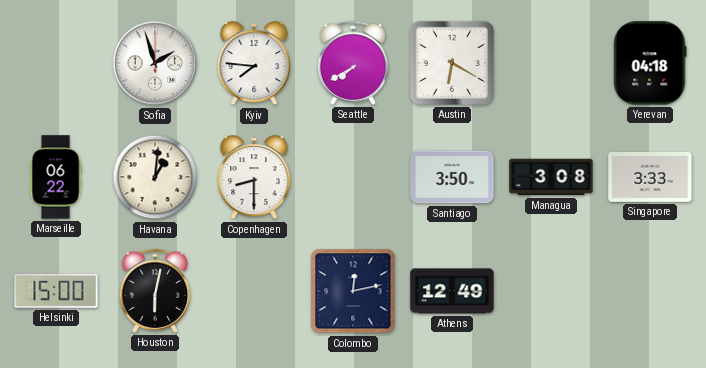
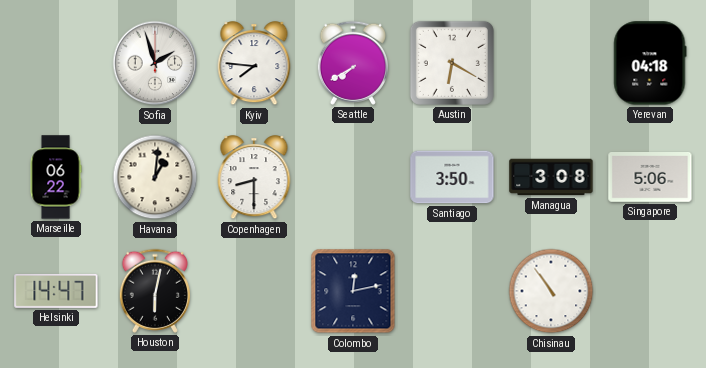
Singapore: 3:33 -> 5:06 (650, 178)
Helsinki: 15:00 -> 14:47 (56, 291)
Athens: 12:49 -> none (452, 291)
Chisinau: none -> 10:54 (551, 291)
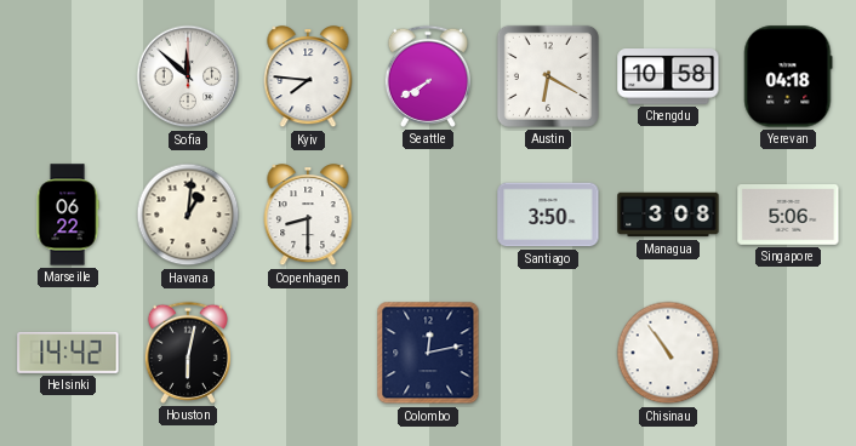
Sofia: 1:57 -> 11:52 (188, 76)
Chengdu: none -> 10:58 (668, 78)
Helsinki: 14:47 -> 14:42 (68, 353)
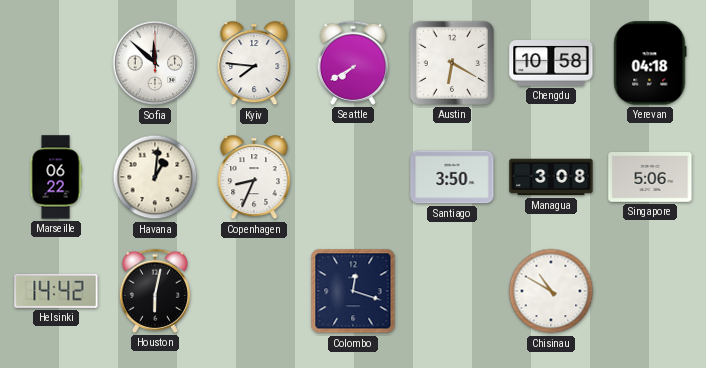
Copenhagen: 8:30 -> 8:34 (254, 178)
Colombo: 12:13 -> 12:18 (353, 291)
Chisinau: 10:54 -> 10:50 (551, 291)
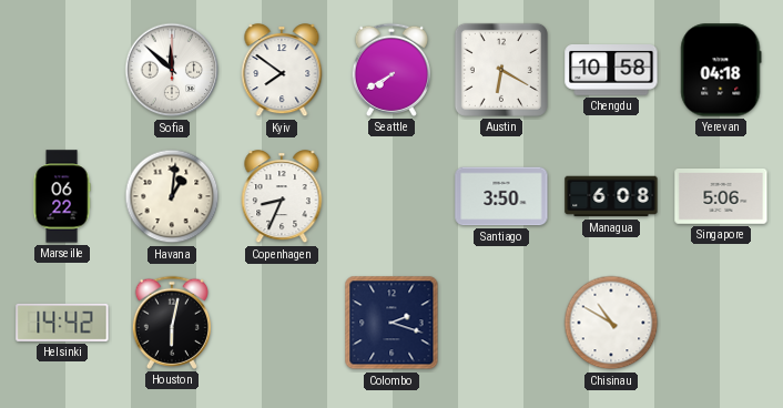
Kyiv: 7:46 -> 7:51 (282, 71)
Managua: 3:08 -> 6:08 (611, 196)
Colombo: 12:18 -> 2:18 (391, 323)
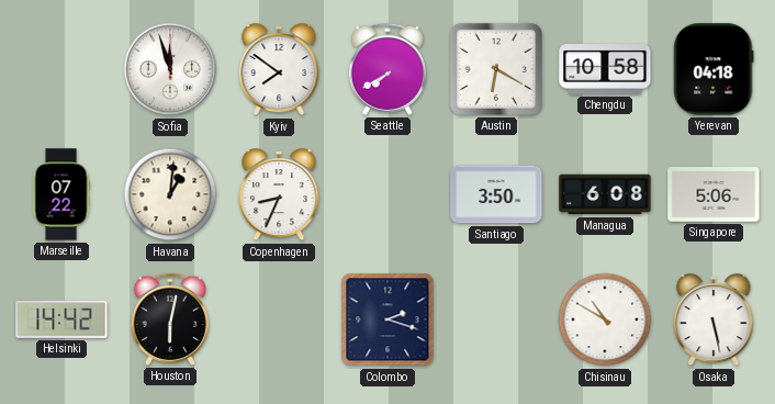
Sofia: 11:52 -> 11:57 (170, 69)
Marseille: 06:22 -> 07:22 (61, 194)
Osaka: none -> 5:28 (714, 321)
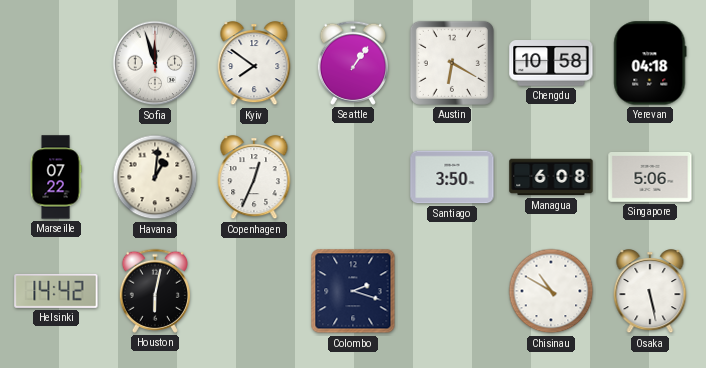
Seattle: 7:40 -> 1:06 (353, 63)
Copenhagen: 8:34 -> 12:34 (254, 178)
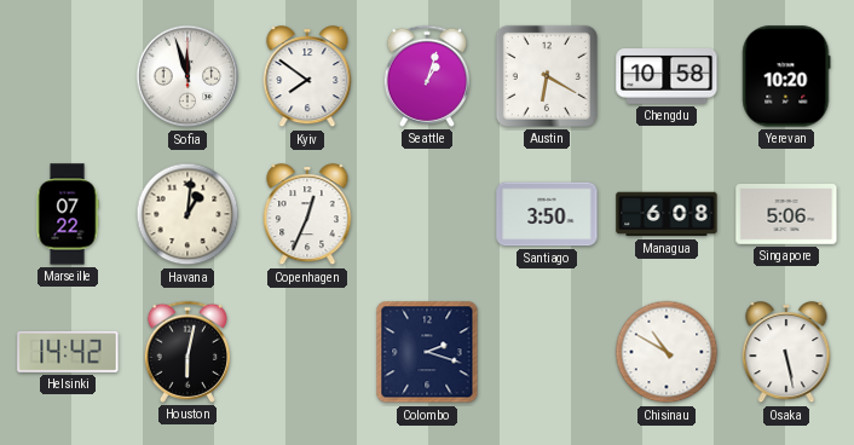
Seattle: 1:06 -> 1:03 (427, 76)
Yerevan: 04:18 -> 10:20 (786, 76)
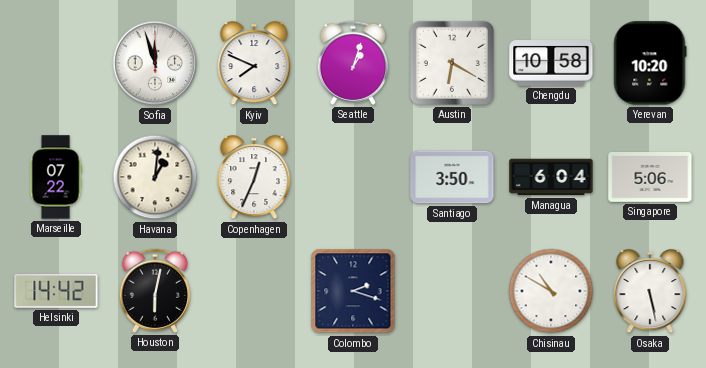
Kyiv: 7:51 -> 7:49 (254, 64)
Managua: 6:08 -> 6:04 (551, 177)
